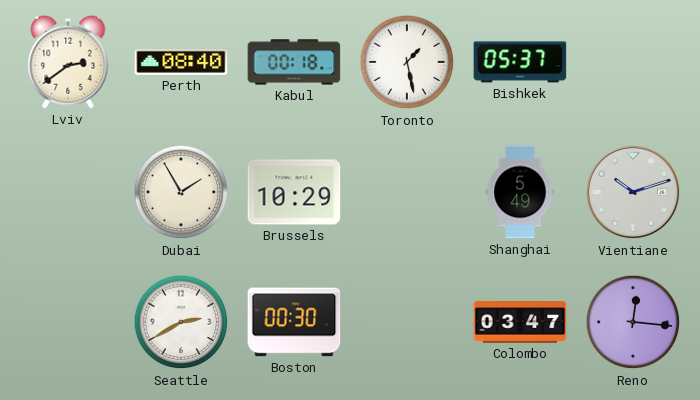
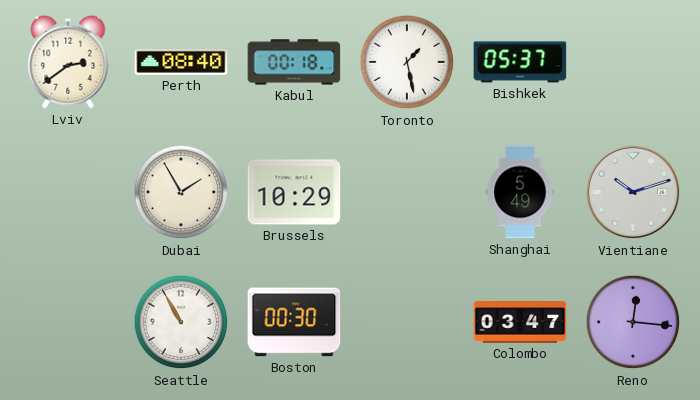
Seattle: 2:40 -> 10:55 (181, 322)
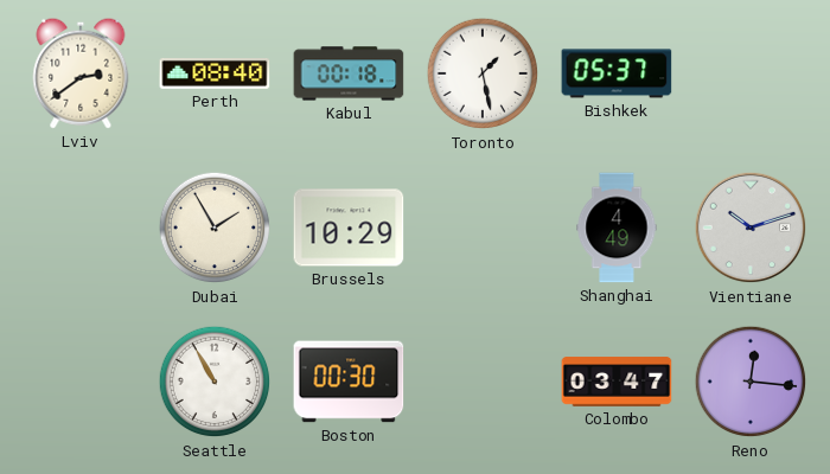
Shanghai: 5:49 -> 4:49 (617, 228)
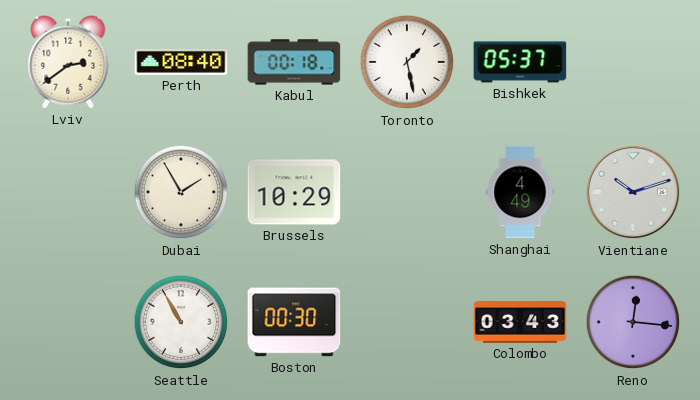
Colombo: 03:47 -> 03:43 (520, 322)
